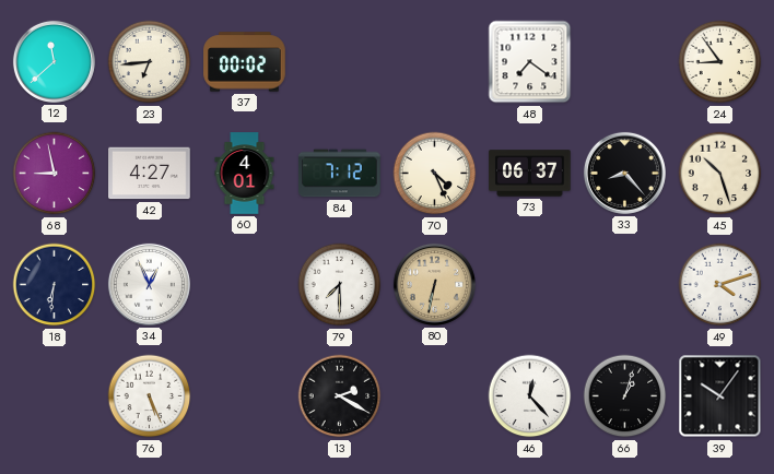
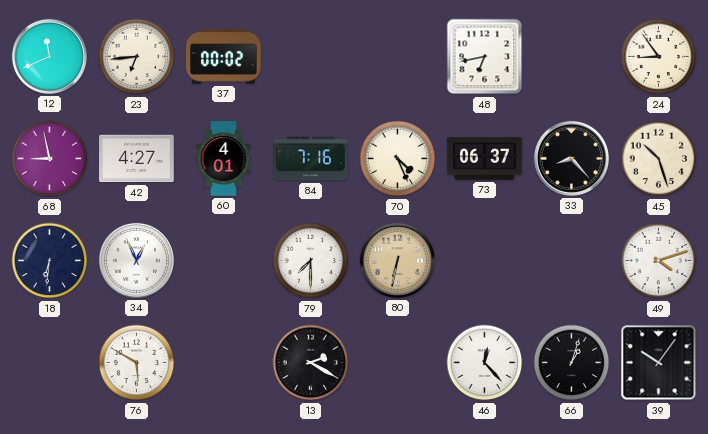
12: 11:38 -> 11:41 (49, 56)
48: 7:21 -> 6:43 (485, 57)
84: 7:12 -> 7:16 (311, 159)
76: 5:26 -> 5:50 (137, 363)
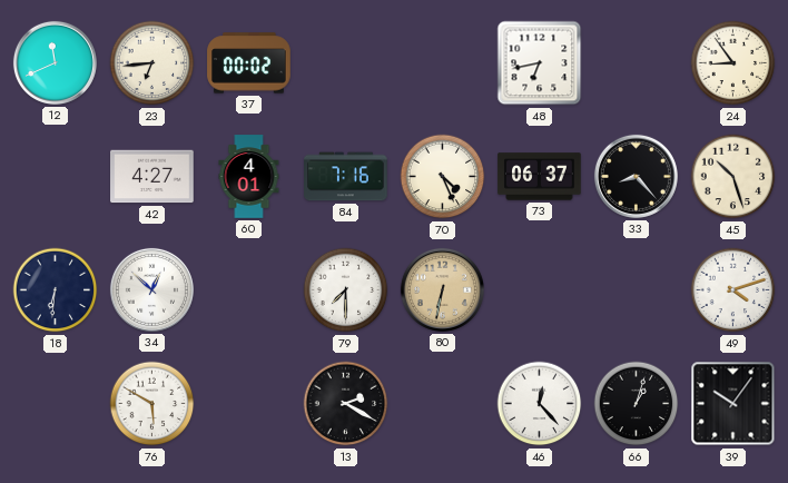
68: 8:58 -> none (50, 159)
34: 12:56 -> 12:52 (151, 289)
